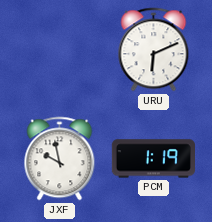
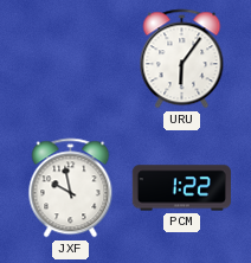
URU: 6:11 -> 6:06 (182, 59)
PCM: 1:19 -> 1:22 (181, 188)
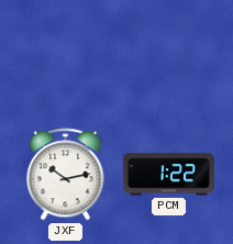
URU: 6:06 -> none (182, 59)
JXF: 9:58 -> 10:13 (66, 175)
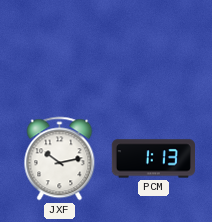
PCM: 1:22 -> 1:13 (153, 159)
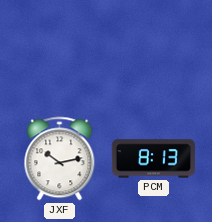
PCM: 1:13 -> 8:13 (153, 159)
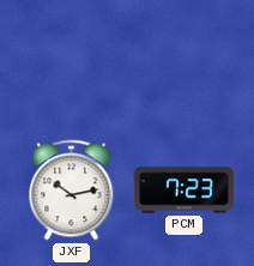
PCM: 8:13 -> 7:23 (183, 191)
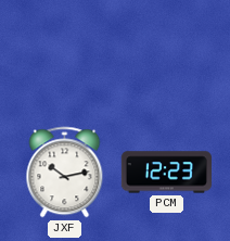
PCM: 7:23 -> 12:23 (166, 173)
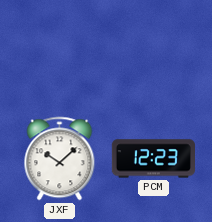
JXF: 10:13 -> 10:08 (60, 159)
